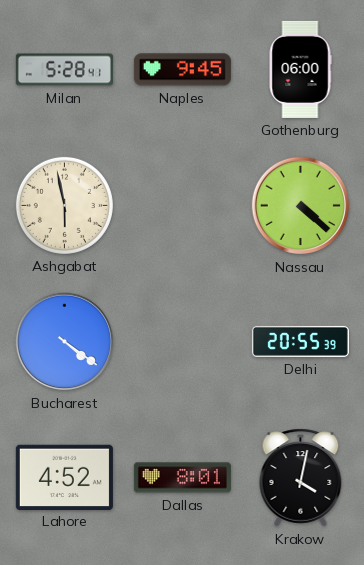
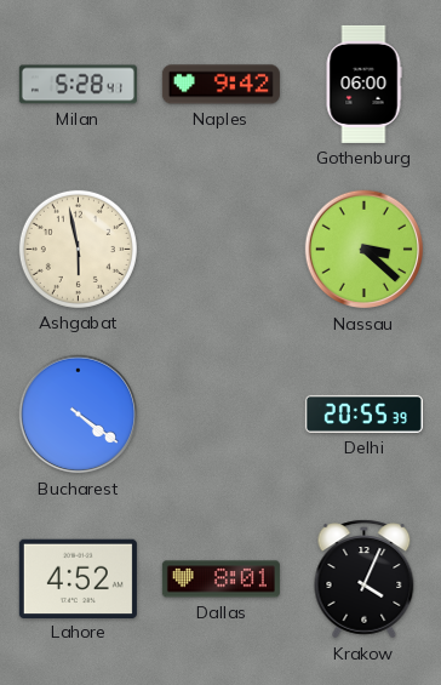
Naples: 9:45 -> 9:42 (220, 85)
Nassau: 4:22 -> 3:22 (365, 250)
Krakow: 4:02 -> 4:04 (365, 580)
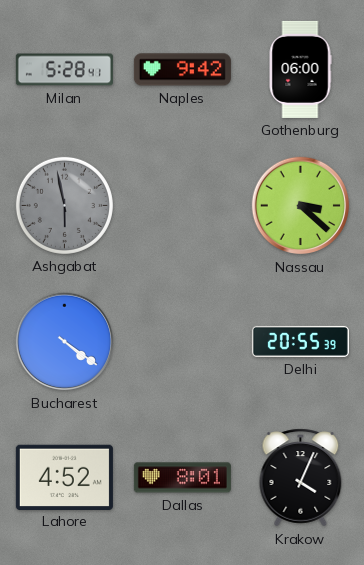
Ashgabat dial: cream -> grey (64, 205)
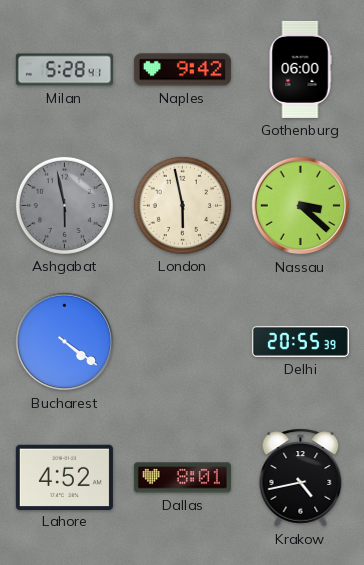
London: none -> 5:58 (182, 205)
Krakow: 4:04 -> 4:43 (301, 478)
